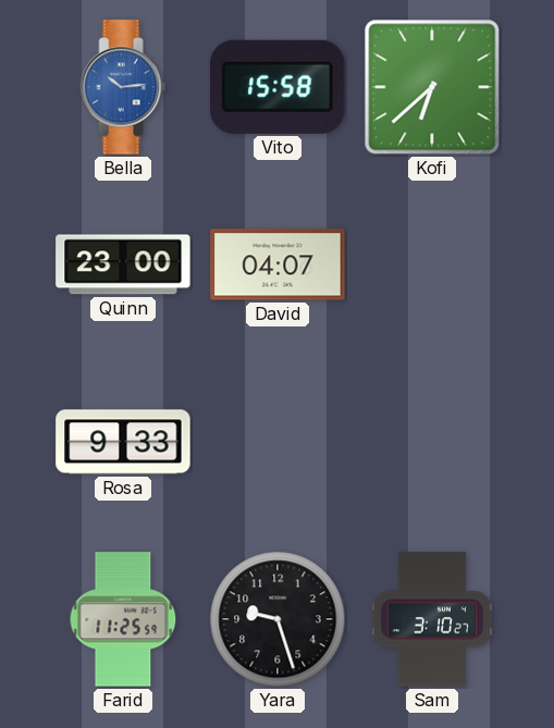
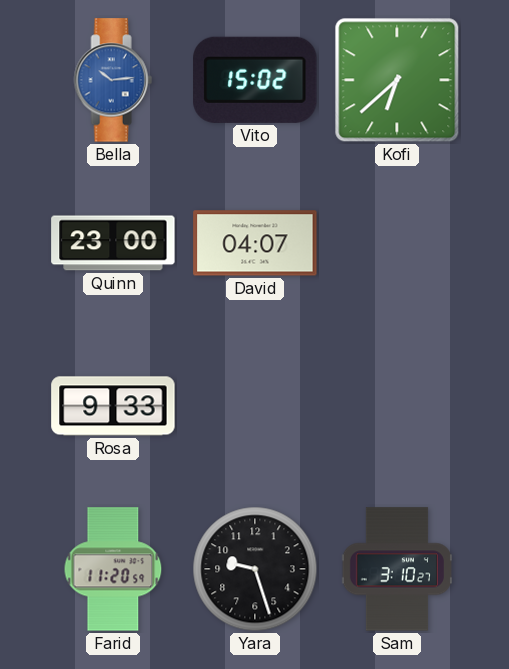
Vito: 15:58 -> 15:02 (255, 80)
Farid: 11:25 -> 11:20 (113, 569)
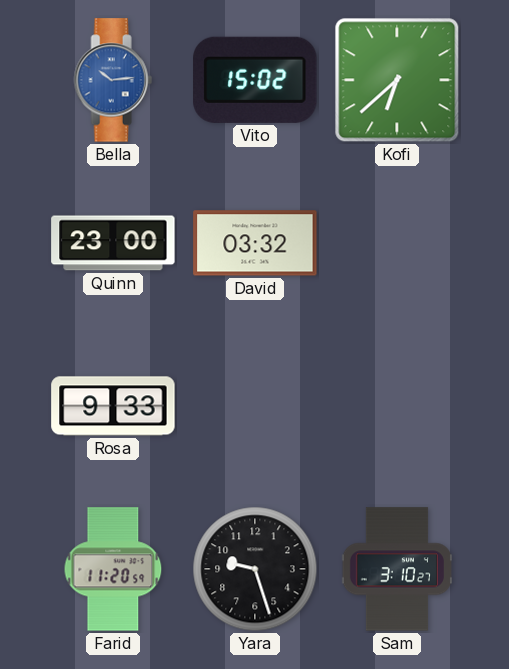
David: 04:07 -> 03:32 (255, 243)
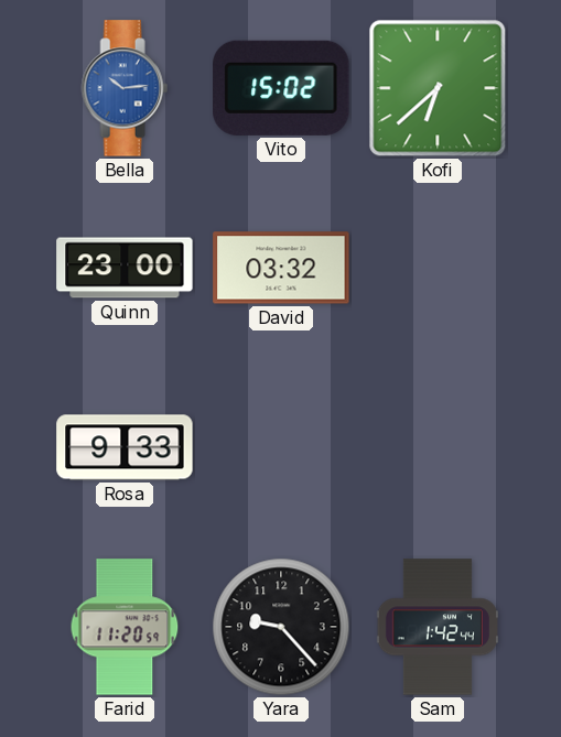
Yara: 9:27 -> 9:23 (281, 627)
Sam: 3:10 -> 1:42 (438, 627)
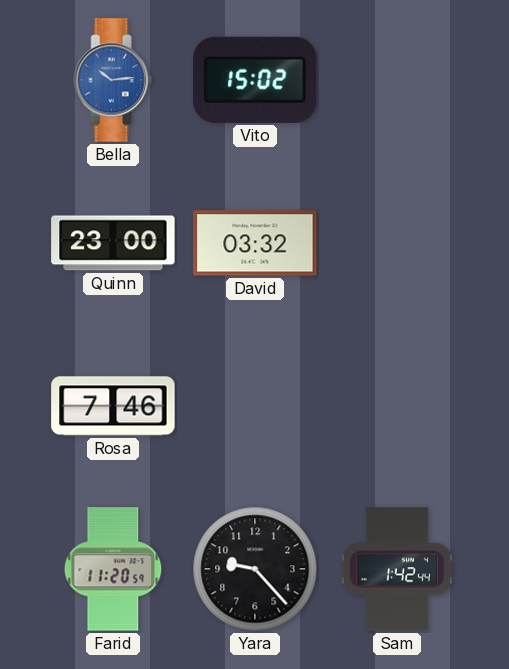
Kofi: 6:38 -> none (438, 88)
Rosa: 9:33 -> 7:46 (113, 406)
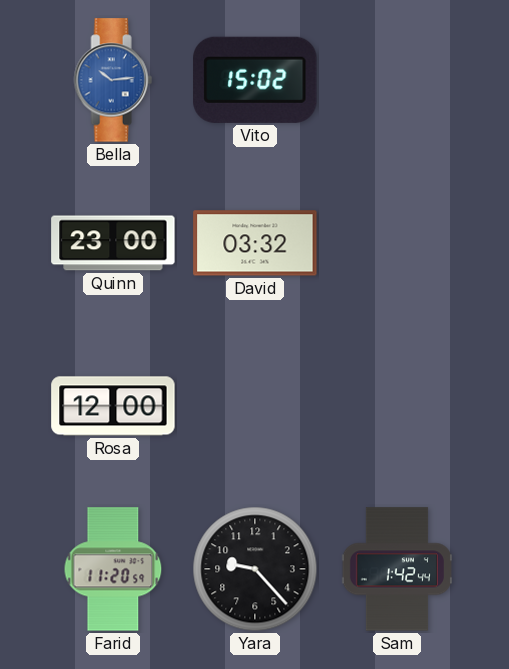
Rosa: 7:46 -> 12:00 (113, 406)
